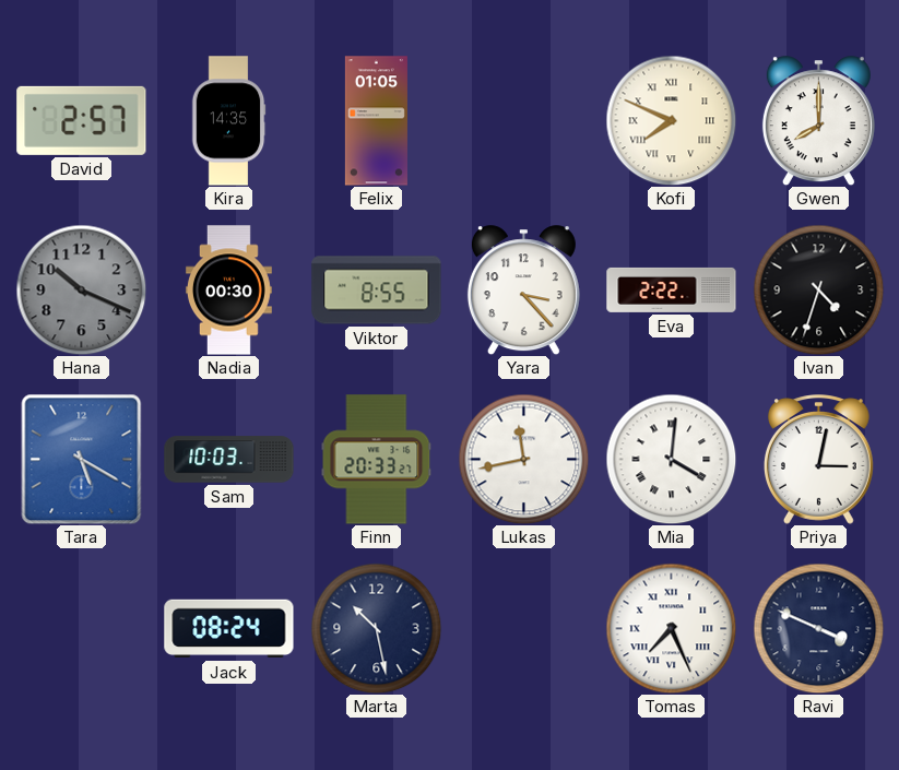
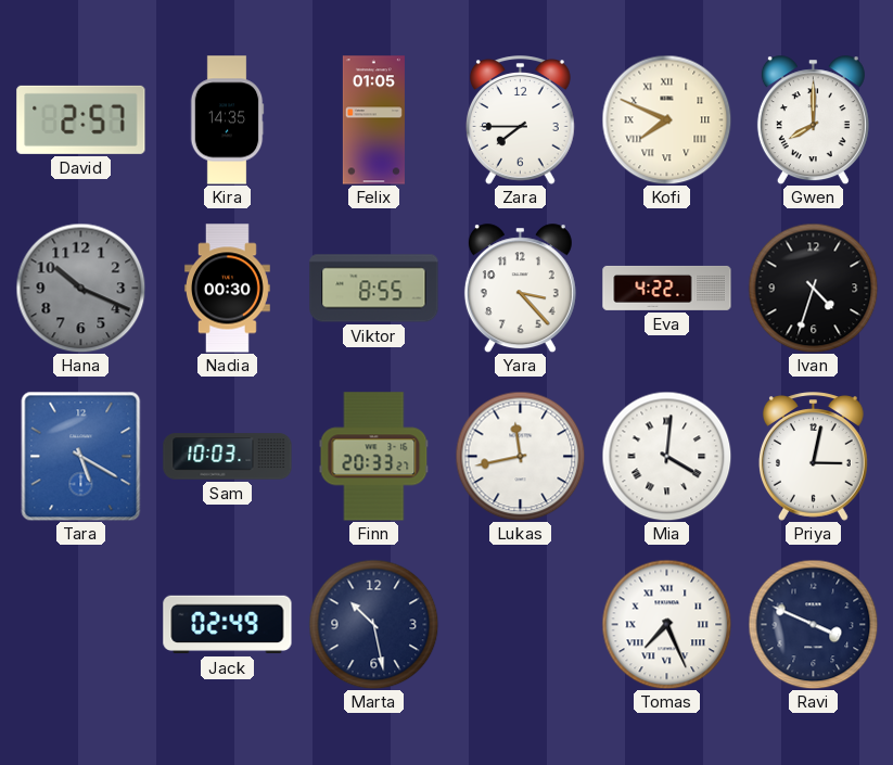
Zara: none -> 7:45 (520, 120)
Eva: 2:22 -> 4:22 (667, 288)
Jack: 08:24 -> 02:49 (228, 625)
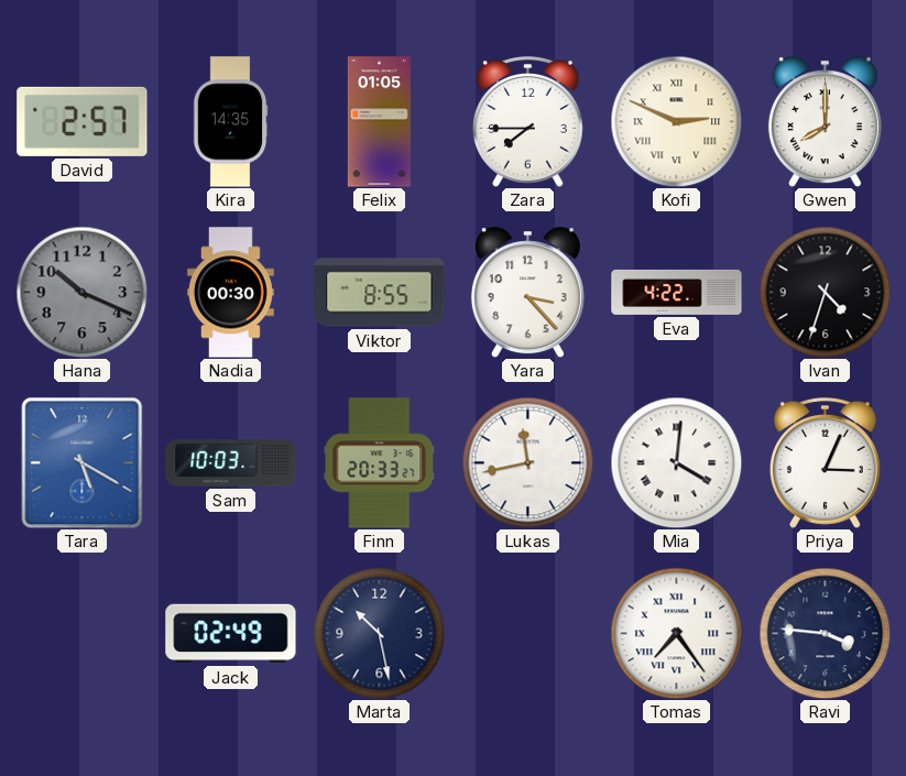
Kofi: 7:49 -> 2:49 (676, 121)
Priya: 3:02 -> 3:04 (825, 463)
Tomas: 7:26 -> 7:24 (676, 633)
Ravi: 3:49 -> 3:46 (825, 633)
